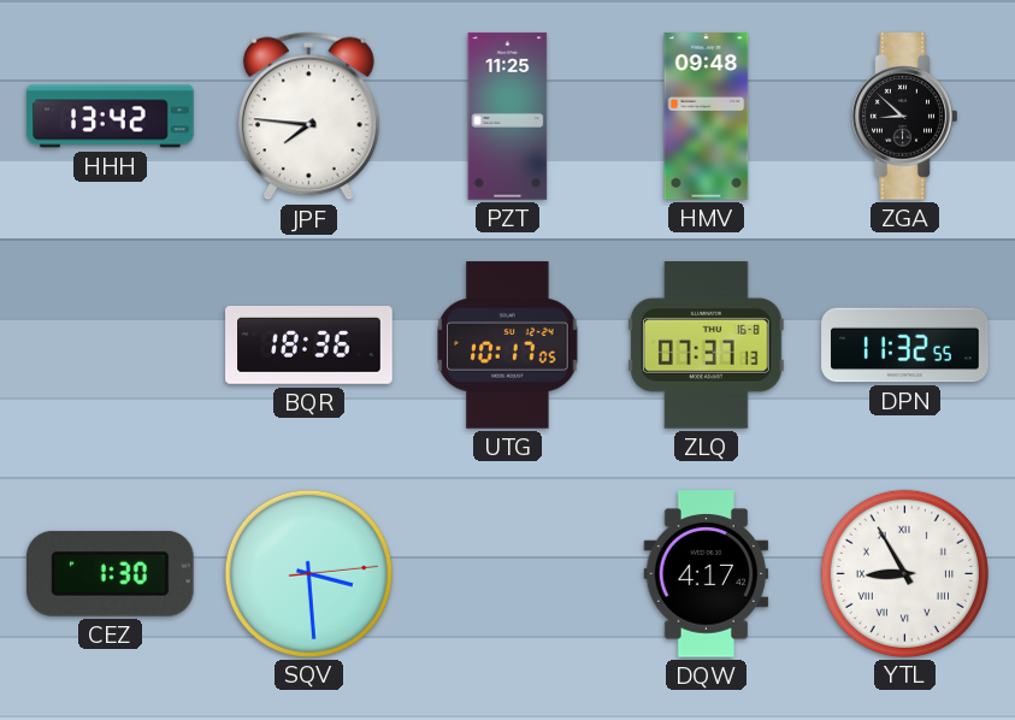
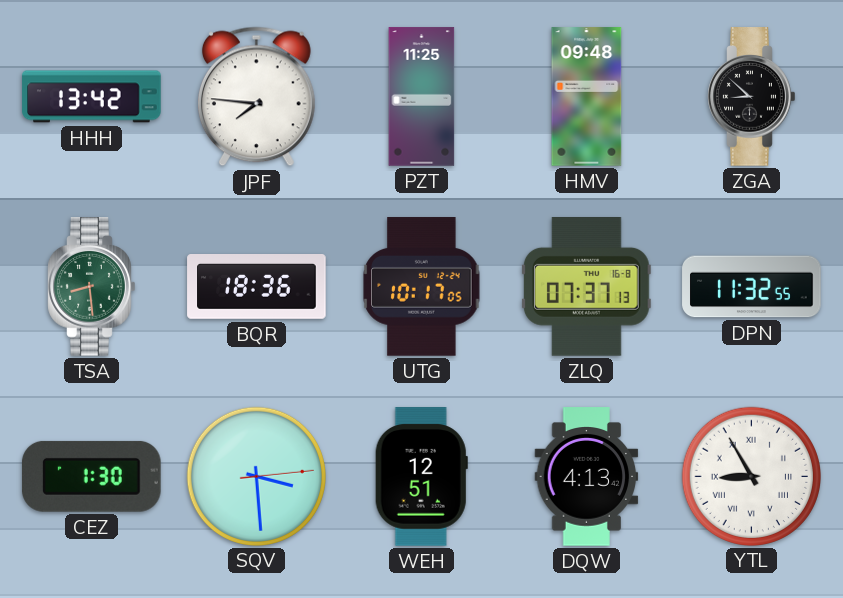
TSA: none -> 8:29 (92, 287)
WEH: none -> 12:51 (421, 477)
DQW: 4:17 -> 4:13 (587, 477)
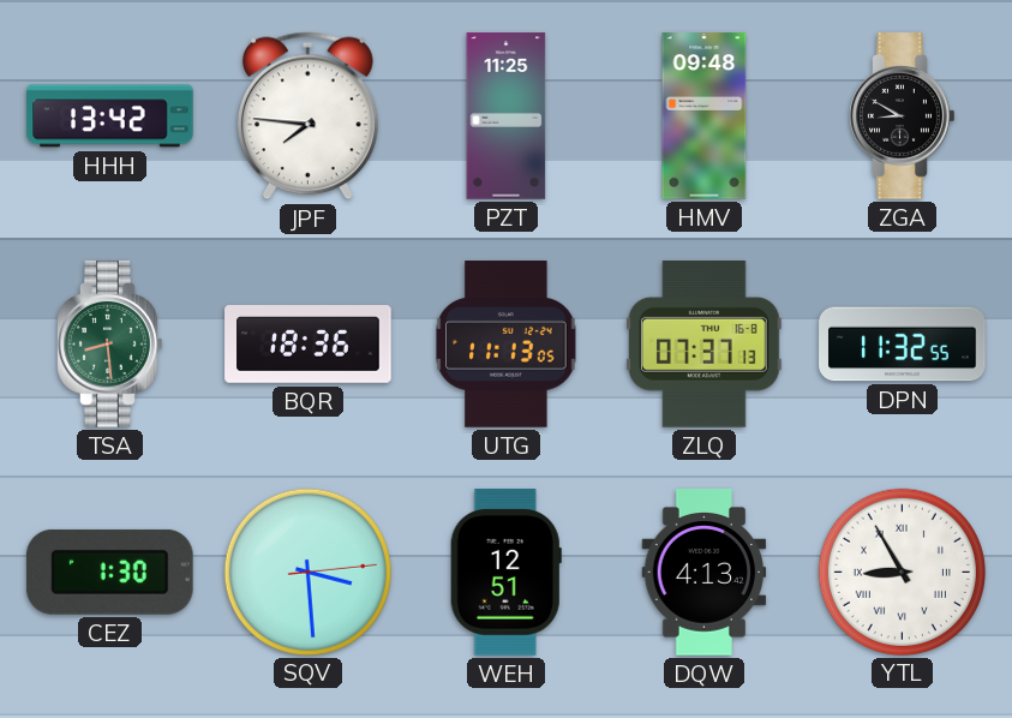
ZGA: 8:52 -> 8:50 (903, 116)
UTG: 10:17 -> 11:13 (507, 345)
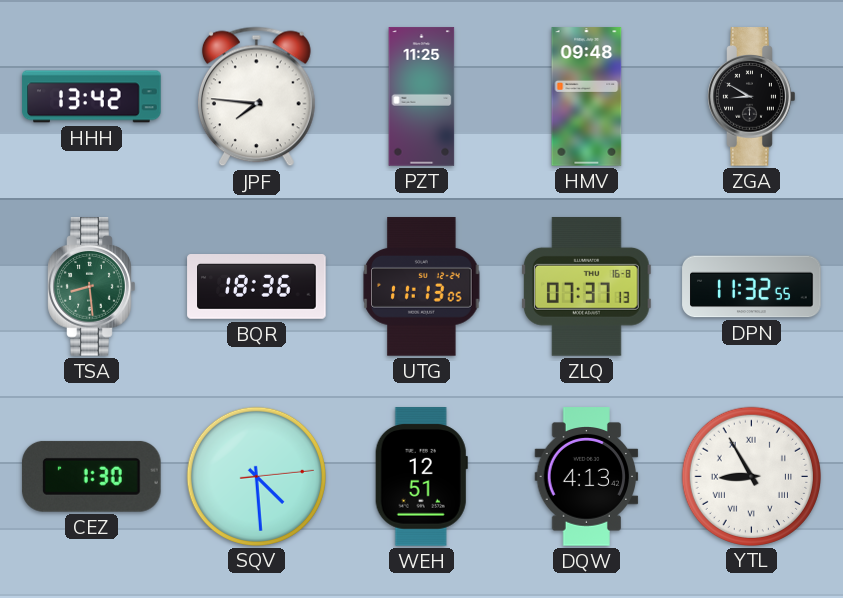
SQV: 3:29 -> 4:29 (256, 476)
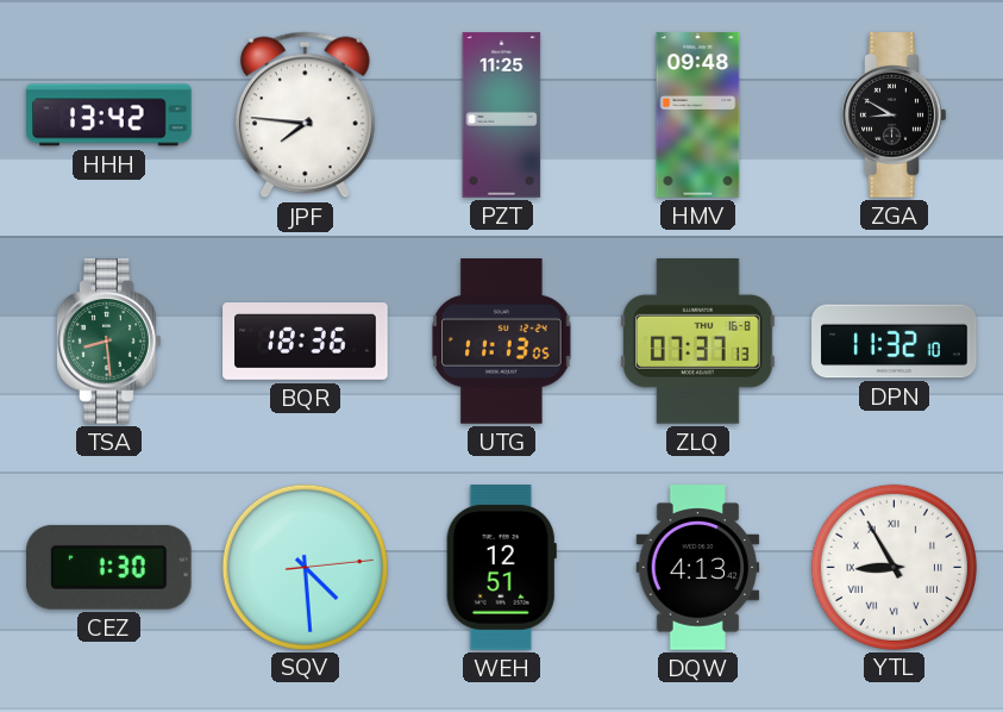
DPN: 11:32:55 -> 11:32:10 (895, 342)
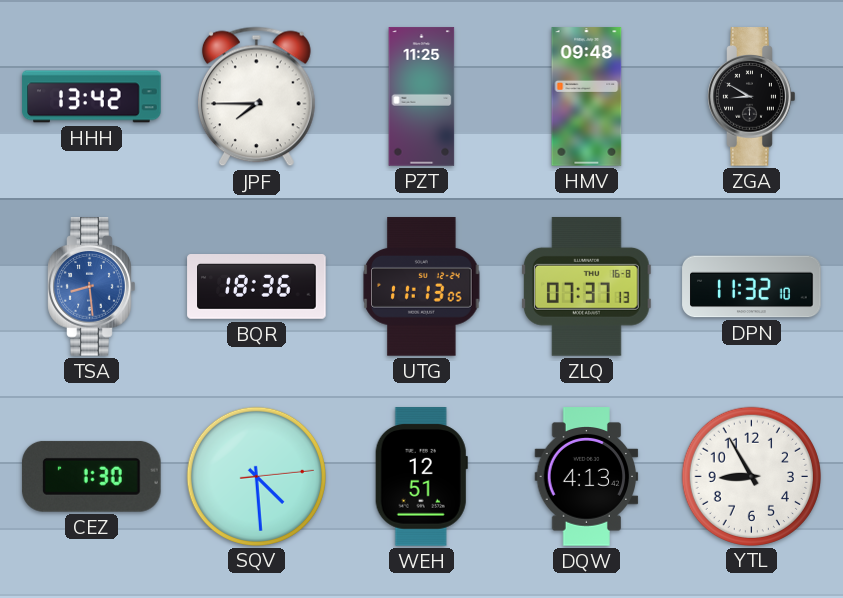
JPF: 7:46 -> 7:45 (256, 97)
TSA dial: green -> blue (92, 287)
YTL numerals: Roman -> Arabic (751, 476)
